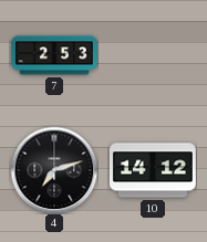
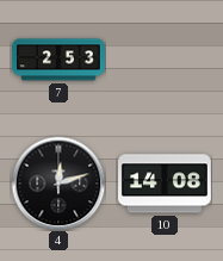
4: 7:12 -> 12:12 (58, 184)
10: 14:12 -> 14:08 (165, 184)
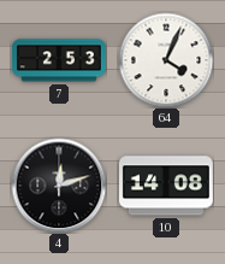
64: none -> 4:04 (166, 60)
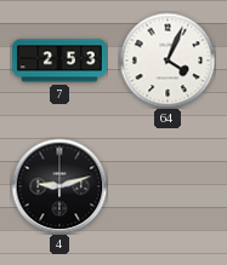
4: 12:12 -> 9:12 (59, 186)
10: 14:08 -> none (166, 186)
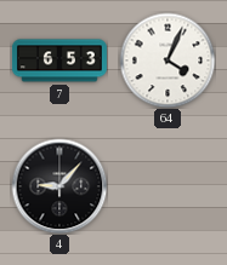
7: 2:53 -> 6:53 (59, 61)
4: 9:12 -> 9:07 (59, 186)
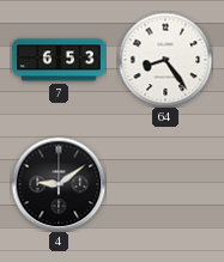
64: 4:04 -> 8:24 (165, 60)
4: 9:07 -> 9:09 (59, 184)
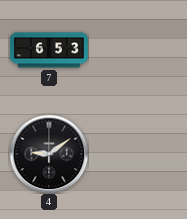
64: 8:24 -> none (165, 60)
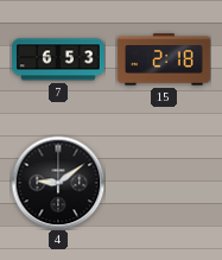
15: none -> 2:18 (164, 59)
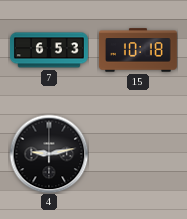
15: 2:18 -> 10:18 (138, 50)
4: 9:09 -> 9:13 (49, 154)
